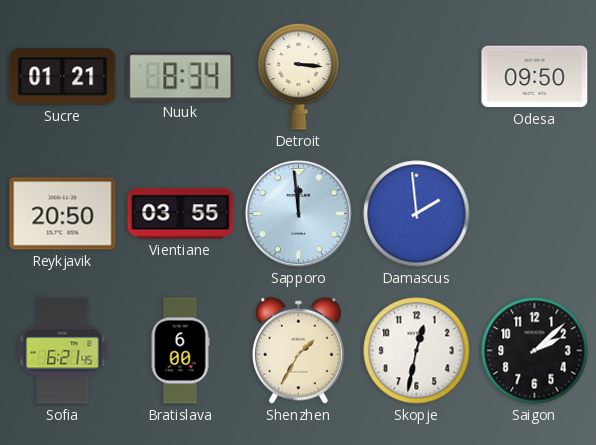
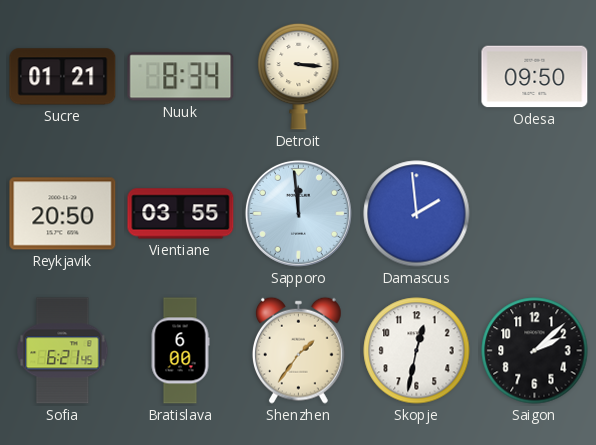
Shenzhen: 1:35 -> 1:36 (298, 350)
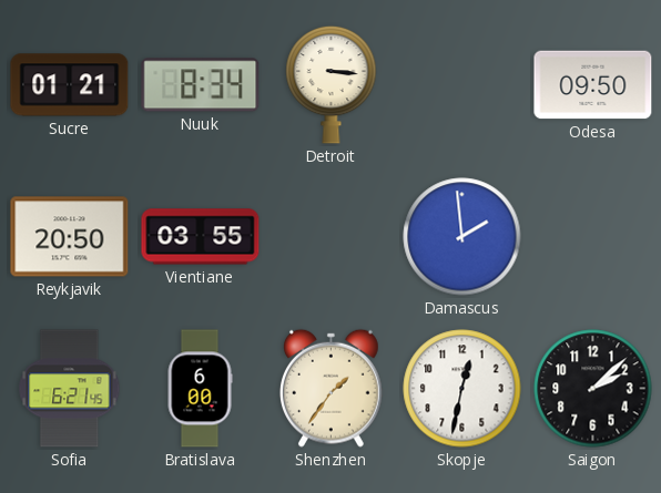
Sapporo: 11:59 -> none (298, 213)
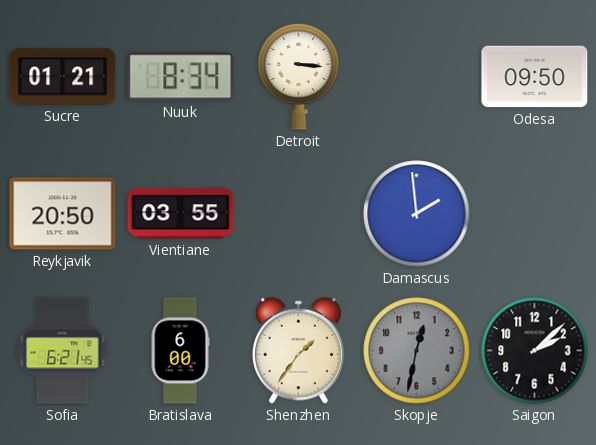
Skopje dial: white -> grey (417, 351)
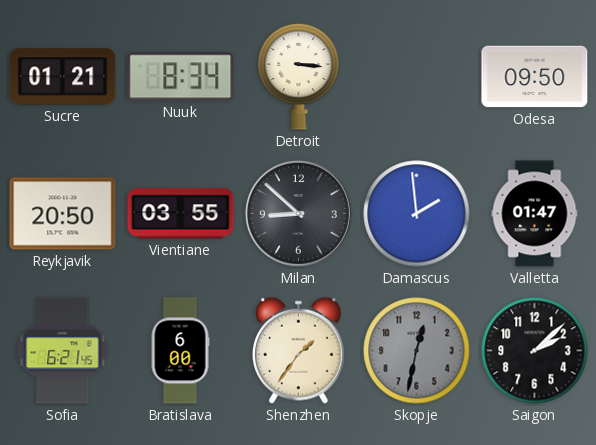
Milan: none -> 8:52 (298, 213)
Valletta: none -> 01:47 (535, 214)
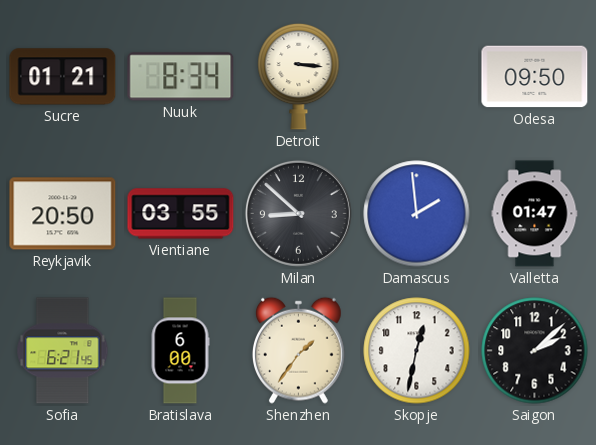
Skopje dial: grey -> white (417, 351)
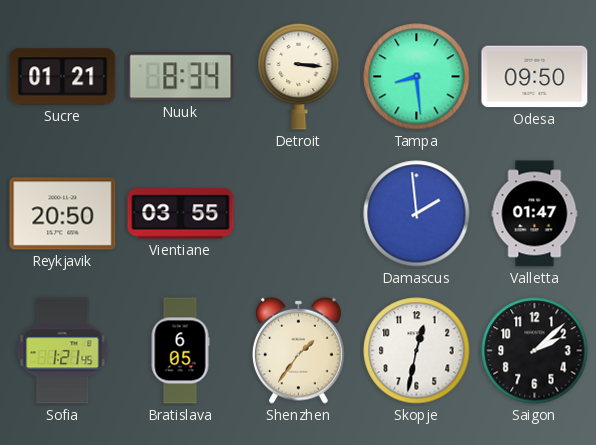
Tampa: none -> 8:29 (417, 77)
Milan: 8:52 -> none (298, 213)
Sofia: 6:21 -> 1:21 (63, 351)
Bratislava: 6:00 -> 6:05 (180, 351)
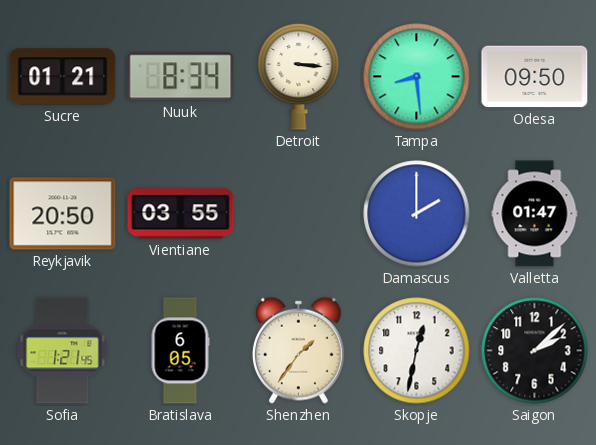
Damascus: 1:59 -> 2:00 (417, 214)
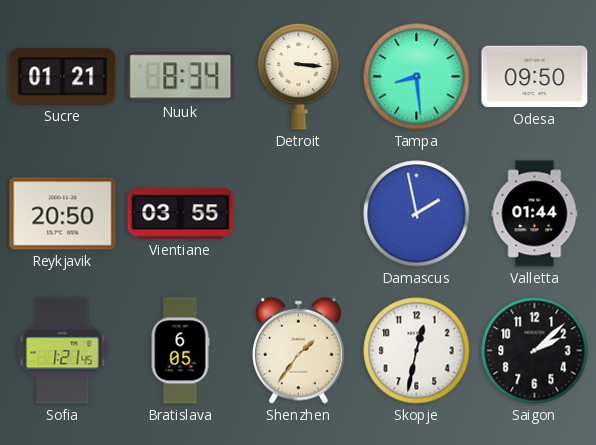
Damascus: 2:00 -> 1:58 (417, 214)
Valletta: 01:47 -> 01:44 (535, 214)
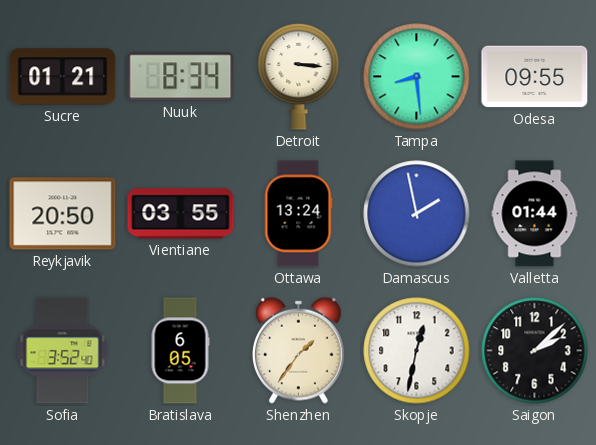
Odesa: 09:50 -> 09:55 (535, 77)
Ottawa: none -> 13:24 (298, 214)
Sofia: 1:21 -> 3:52 (63, 351)
